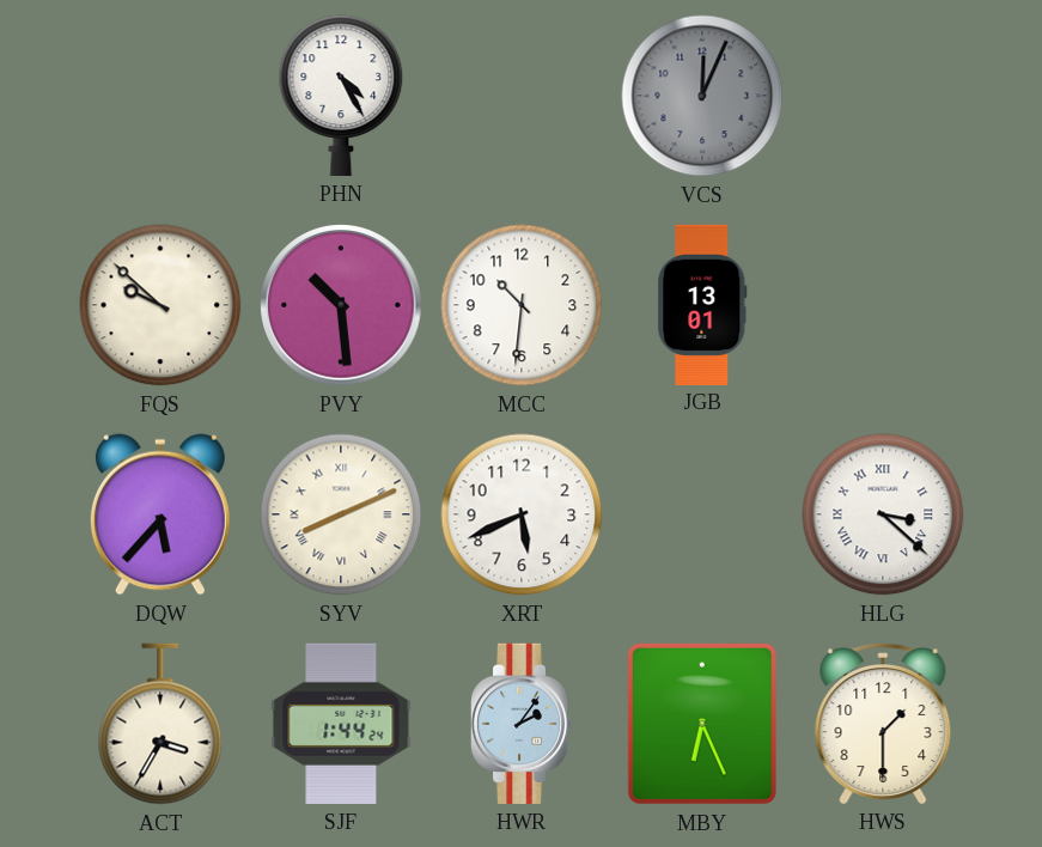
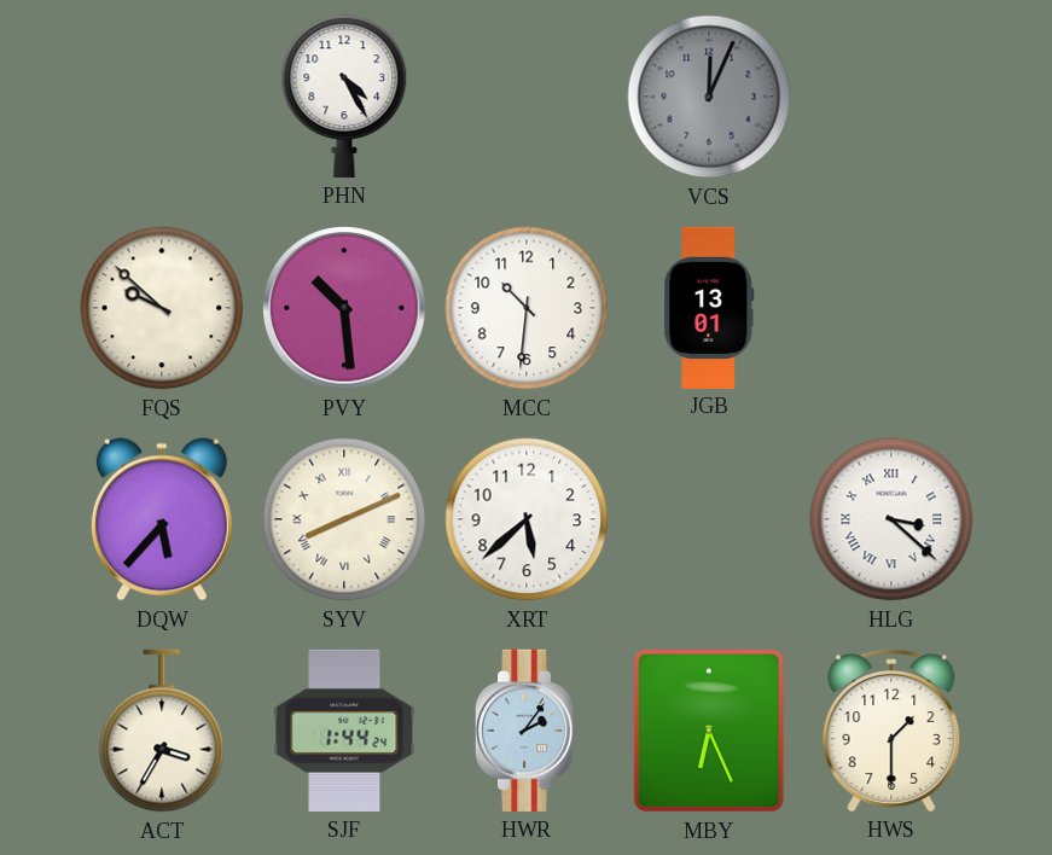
XRT: 5:41 -> 5:38 (527, 519)
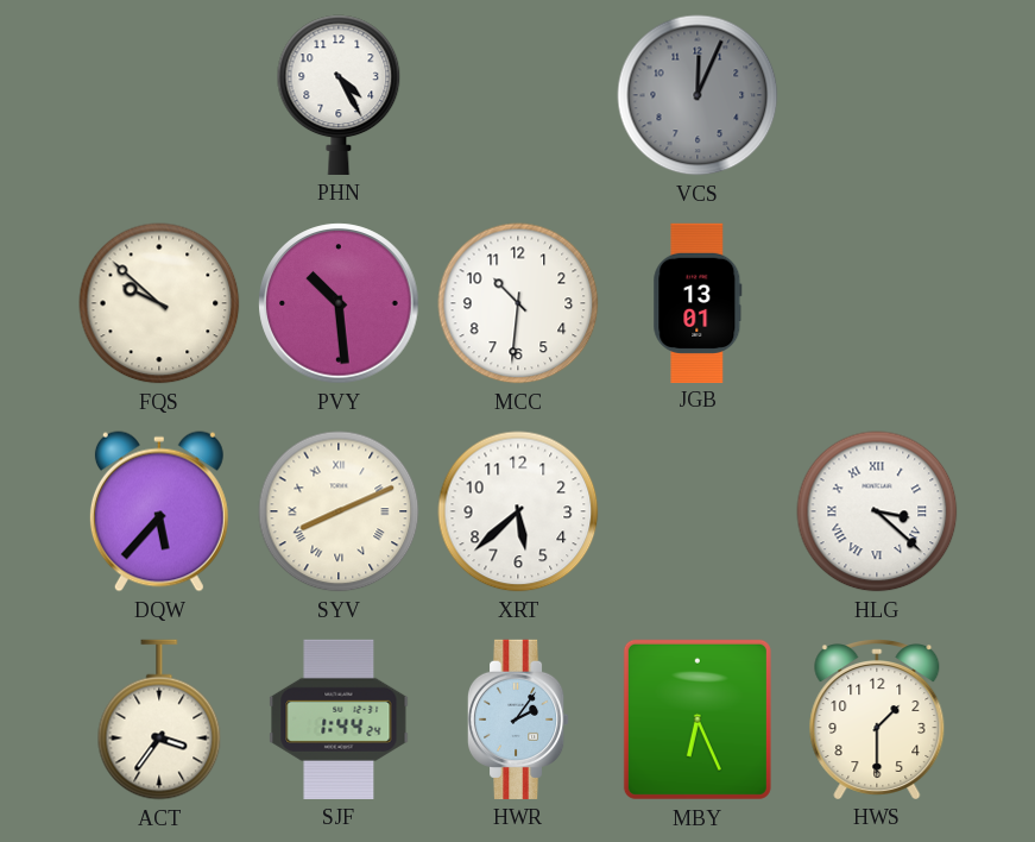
ACT: 3:35 -> 3:36 (159, 720)
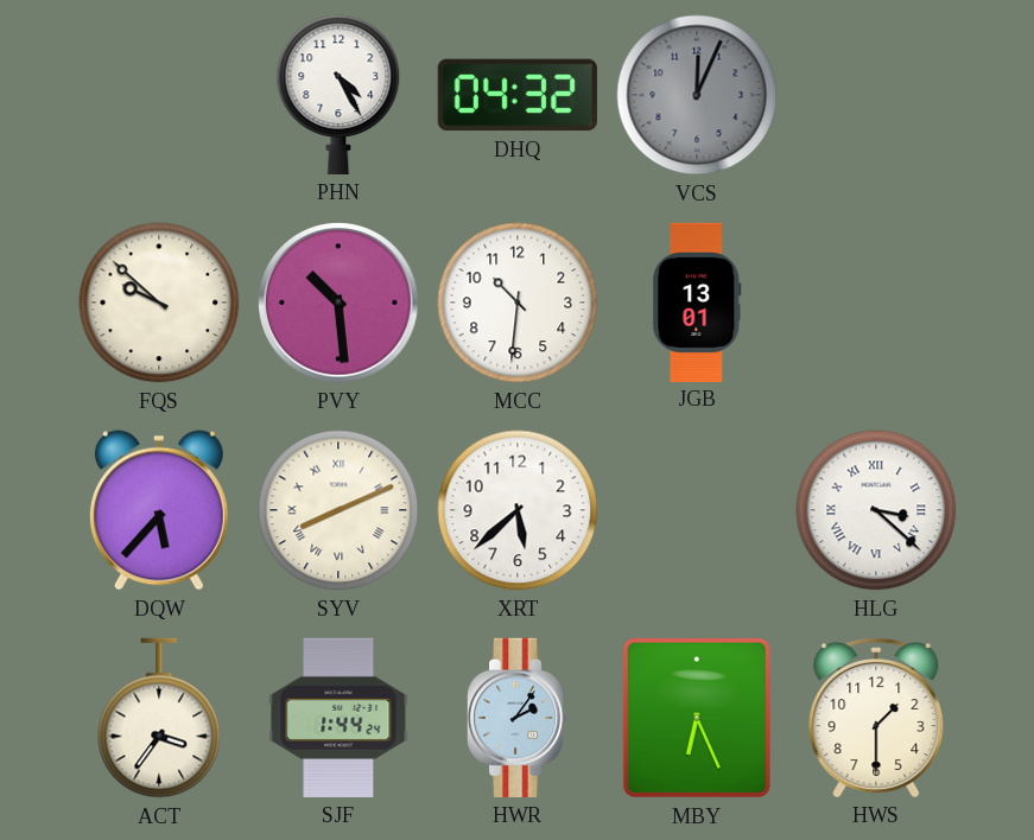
DHQ: none -> 04:32 (518, 95)
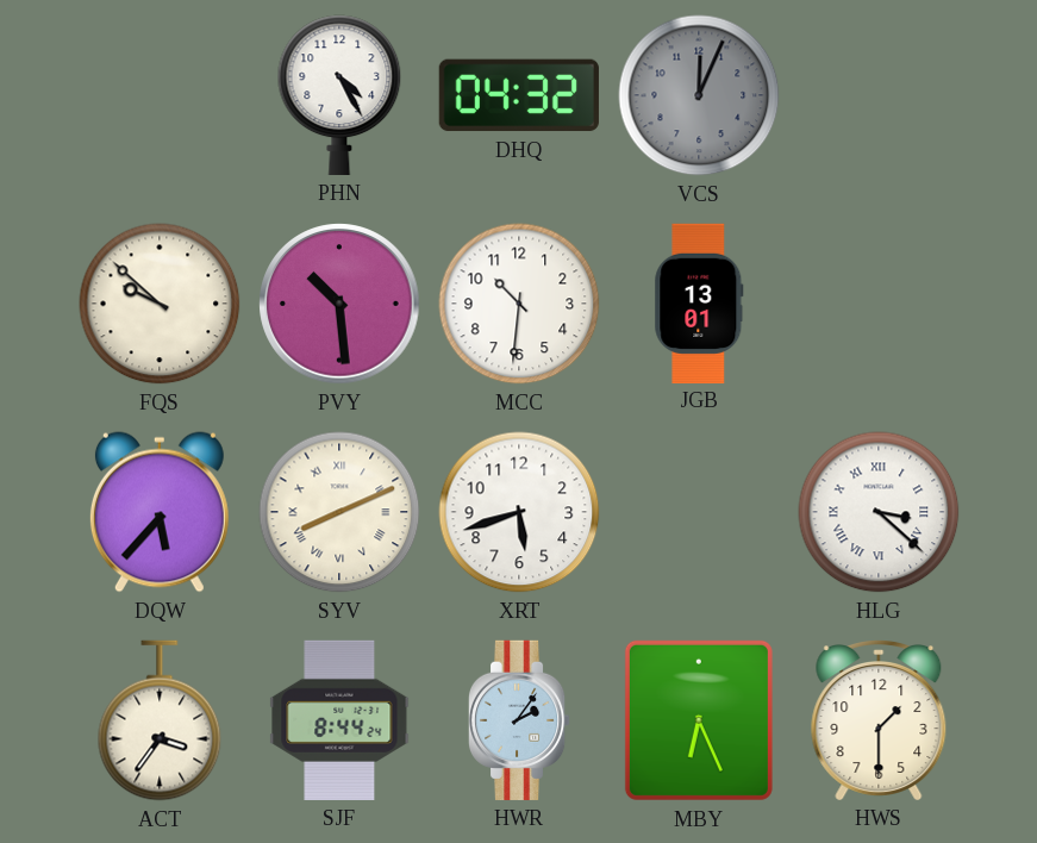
XRT: 5:38 -> 5:42 (519, 512)
SJF: 1:44 -> 8:44 (339, 720)
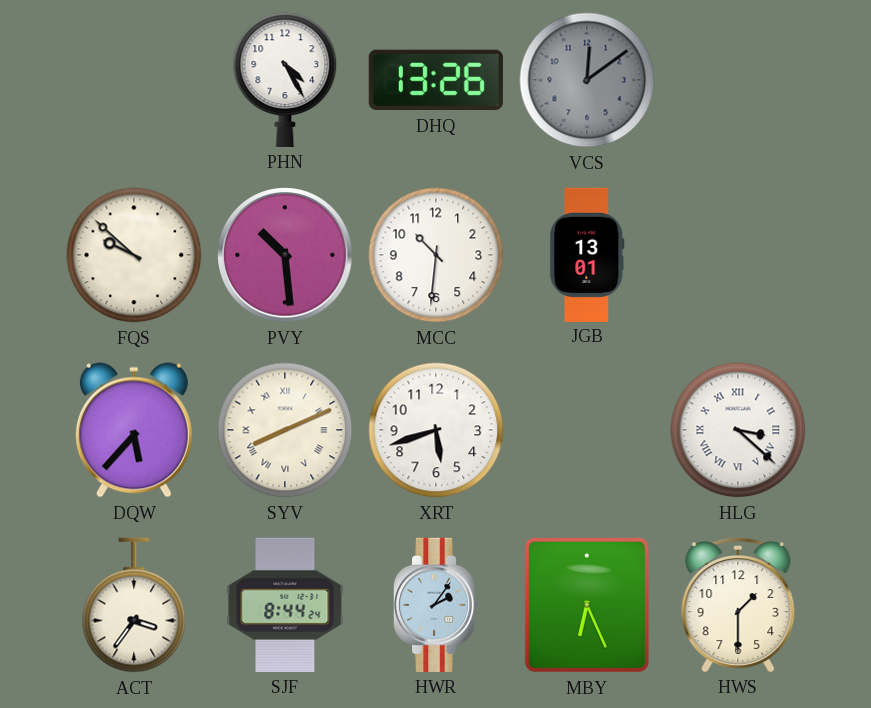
DHQ: 04:32 -> 13:26 (436, 80)
VCS: 12:04 -> 12:09 (587, 80)
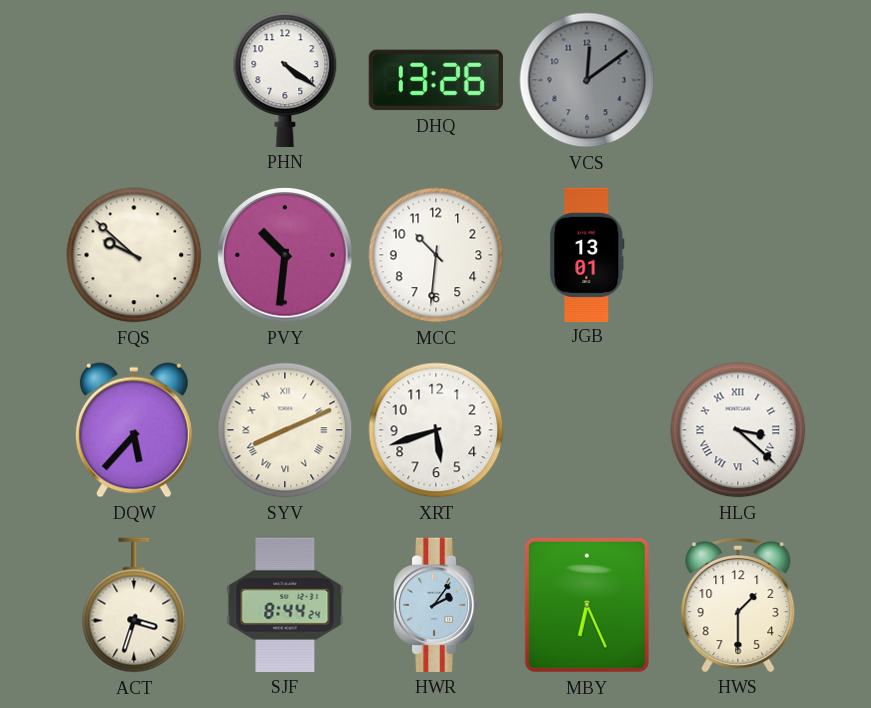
PHN: 4:25 -> 4:21 (285, 80)
PVY: 10:29 -> 10:31 (285, 255)
ACT: 3:36 -> 3:33 (134, 605)
